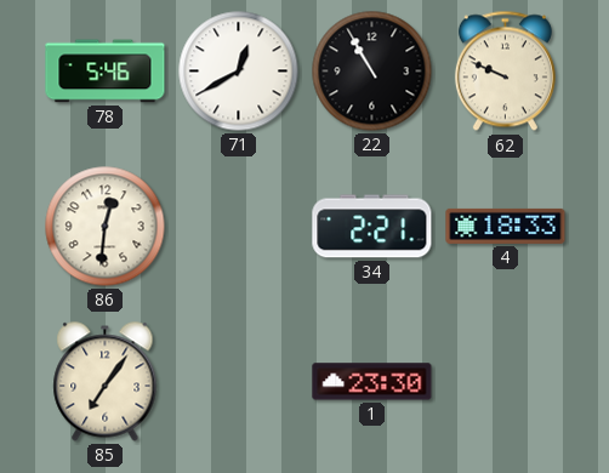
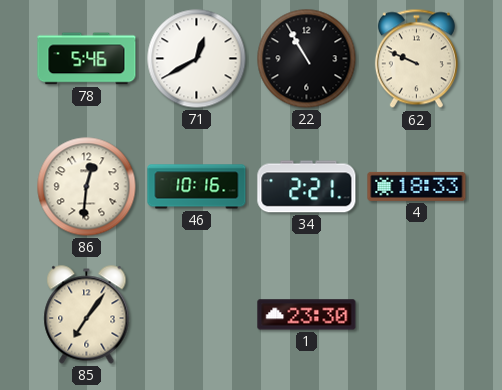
46: none -> 10:16 (197, 187)
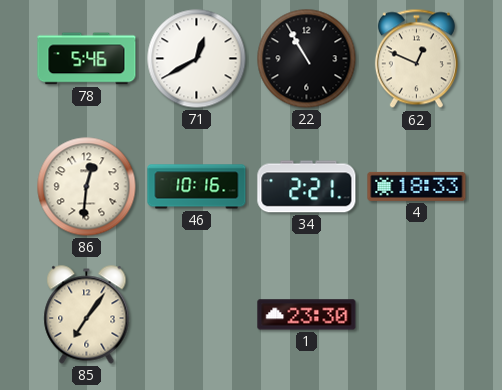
62: 9:49 -> 12:49 (416, 59)
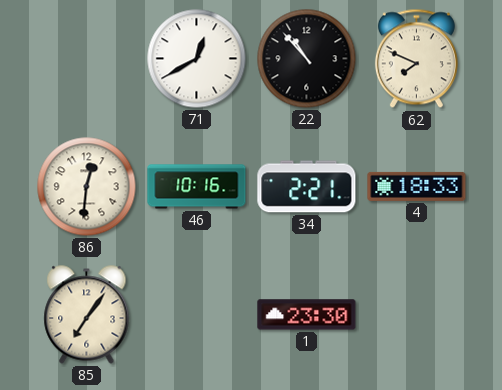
78: 5:46 -> none (87, 59)
22: 10:55 -> 10:53 (307, 59)
62: 12:49 -> 7:49 (416, 59)
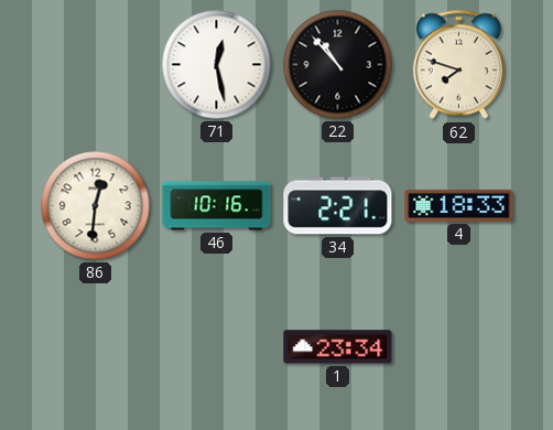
71: 12:40 -> 12:28 (217, 65)
62: 7:49 -> 7:48 (458, 65)
85: 7:06 -> none (87, 315)
1: 23:30 -> 23:34 (338, 347)
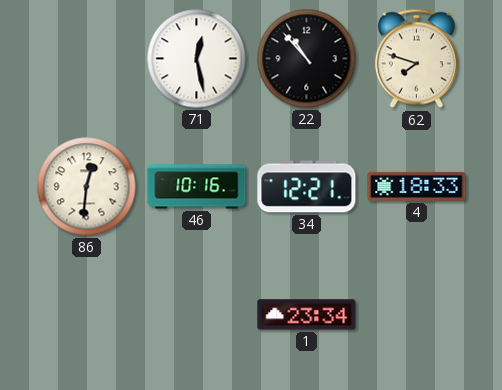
34: 2:21 -> 12:21 (307, 187)
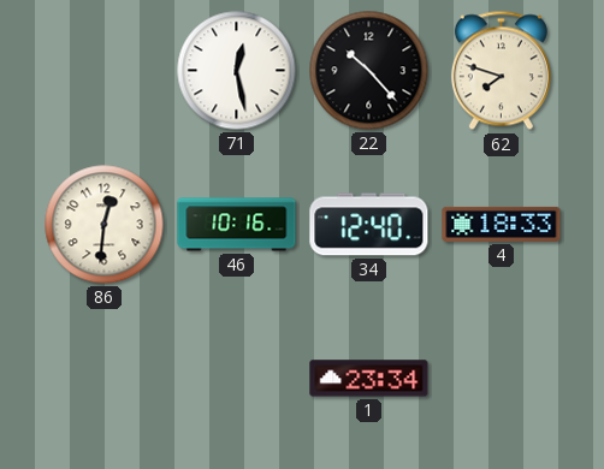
22: 10:53 -> 10:23 (369, 71)
34: 12:21 -> 12:40 (369, 225)
